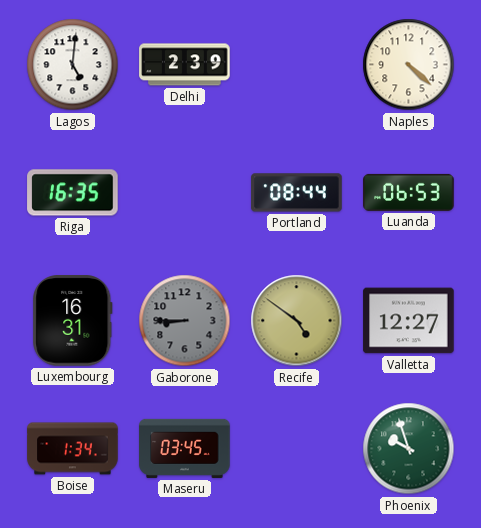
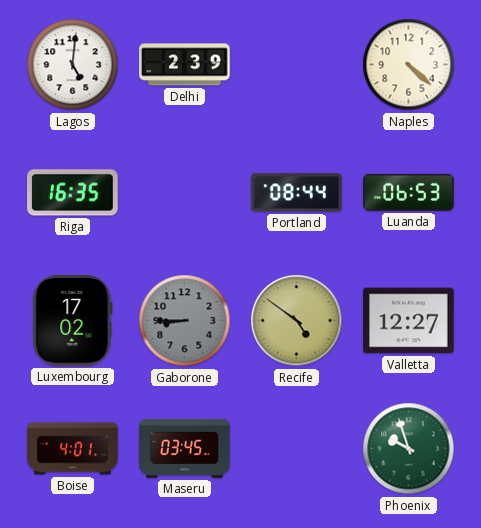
Luxembourg: 16:31 -> 17:02 (73, 321)
Boise: 1:34 -> 4:01 (73, 449)
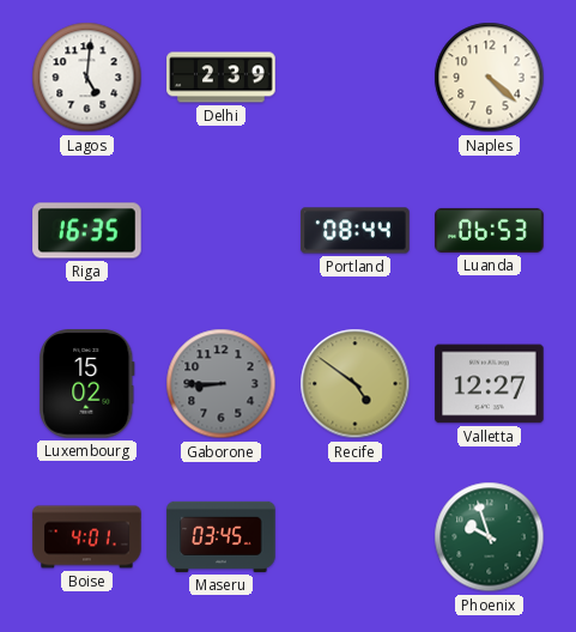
Luxembourg: 17:02 -> 15:02 (87, 384)
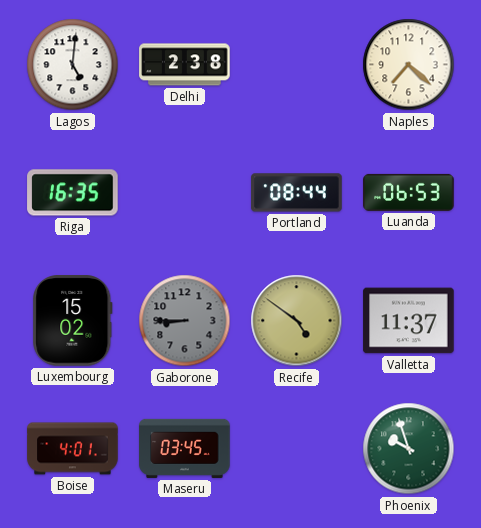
Delhi: 2:39 -> 2:38 (185, 65)
Naples: 4:22 -> 7:22 (409, 65)
Valletta: 12:27 -> 11:37 (409, 321)
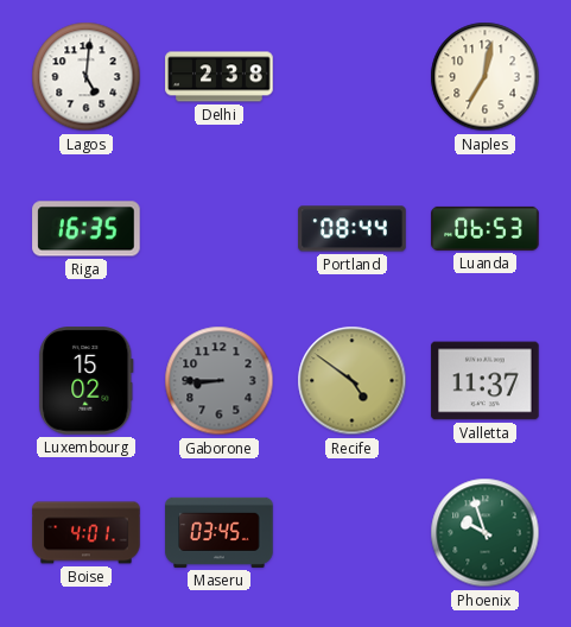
Naples: 7:22 -> 7:02 (486, 77)
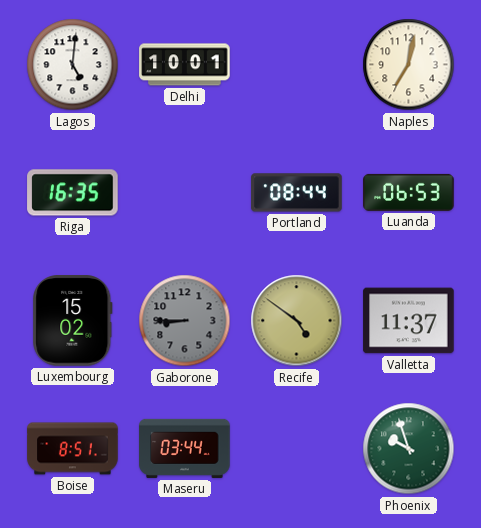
Delhi: 2:38 -> 10:01 (185, 65)
Boise: 4:01 -> 8:51 (73, 449)
Maseru: 03:45 -> 03:44 (185, 448)
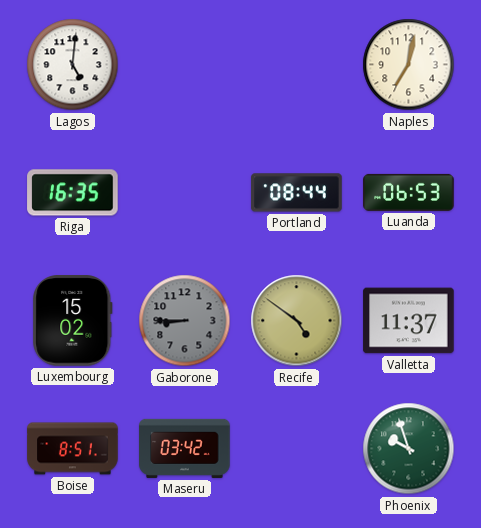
Delhi: 10:01 -> none (185, 65)
Maseru: 03:44 -> 03:42 (185, 448)
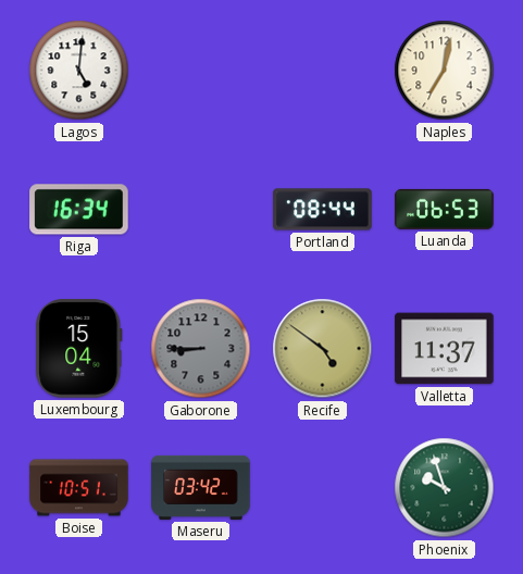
Riga: 16:35 -> 16:34 (79, 210)
Luxembourg: 15:02 -> 15:04 (79, 349)
Boise: 8:51 -> 10:51 (79, 488)
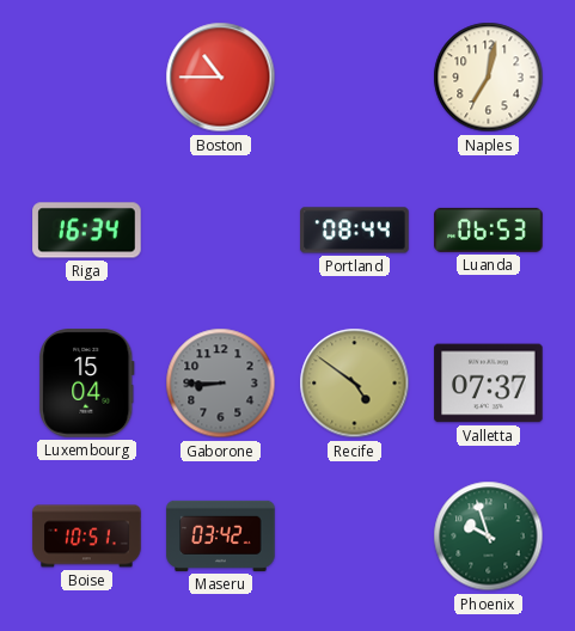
Lagos: 5:01 -> none (79, 71)
Boston: none -> 10:45 (221, 78)
Valletta: 11:37 -> 07:37 (489, 384)
